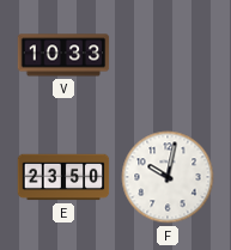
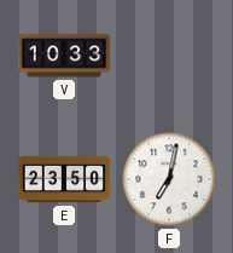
F: 10:02 -> 7:02 (169, 179)
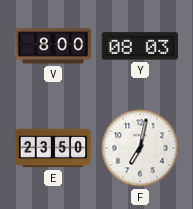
V: 10:33 -> 8:00 (53, 46)
Y: none -> 08:03 (140, 46)
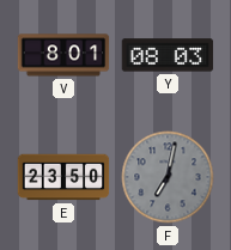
V: 8:00 -> 8:01 (63, 55)
F dial: white -> grey (168, 177)
